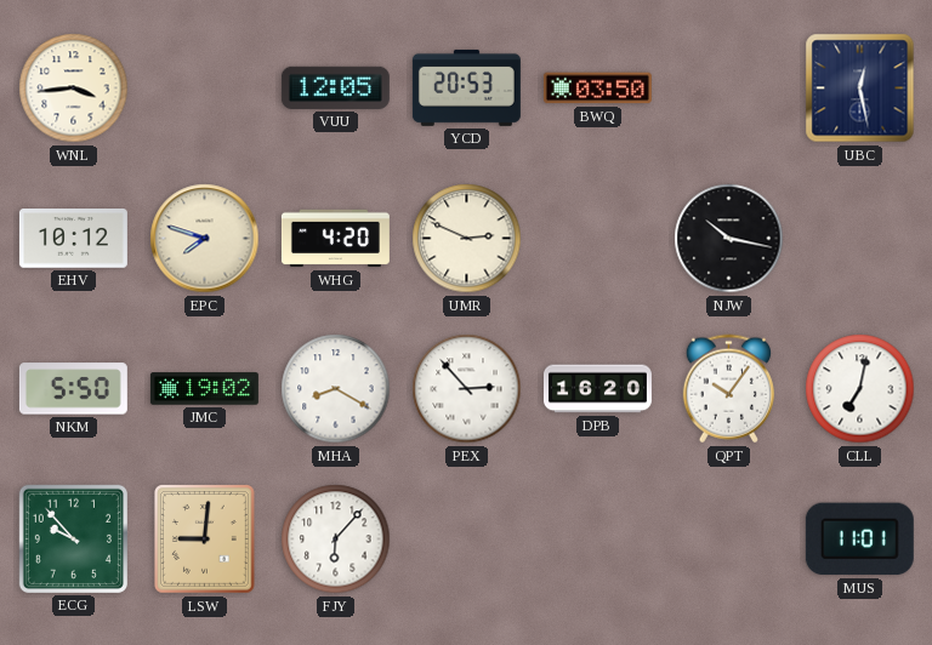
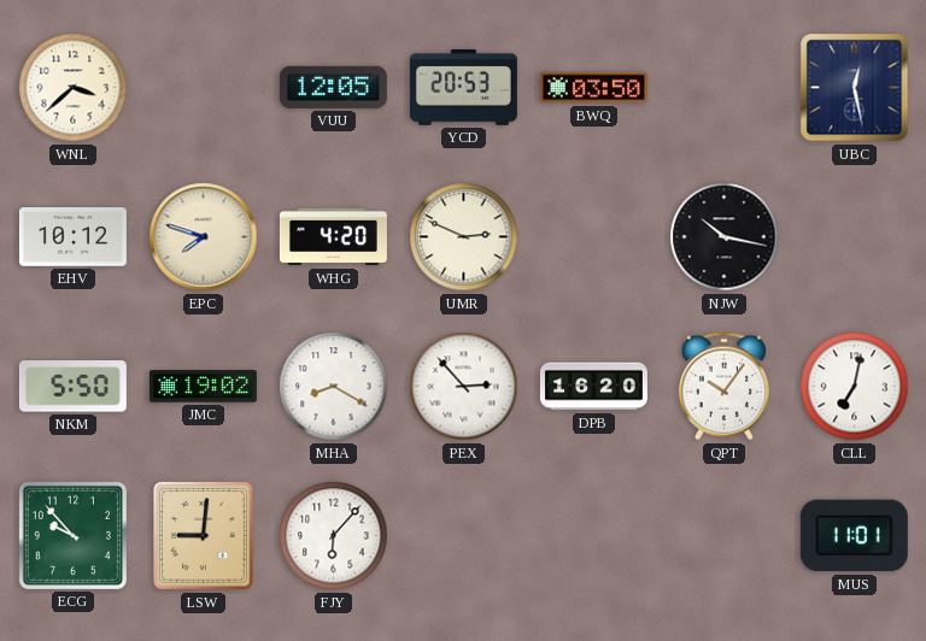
WNL: 3:44 -> 3:38 (74, 88)
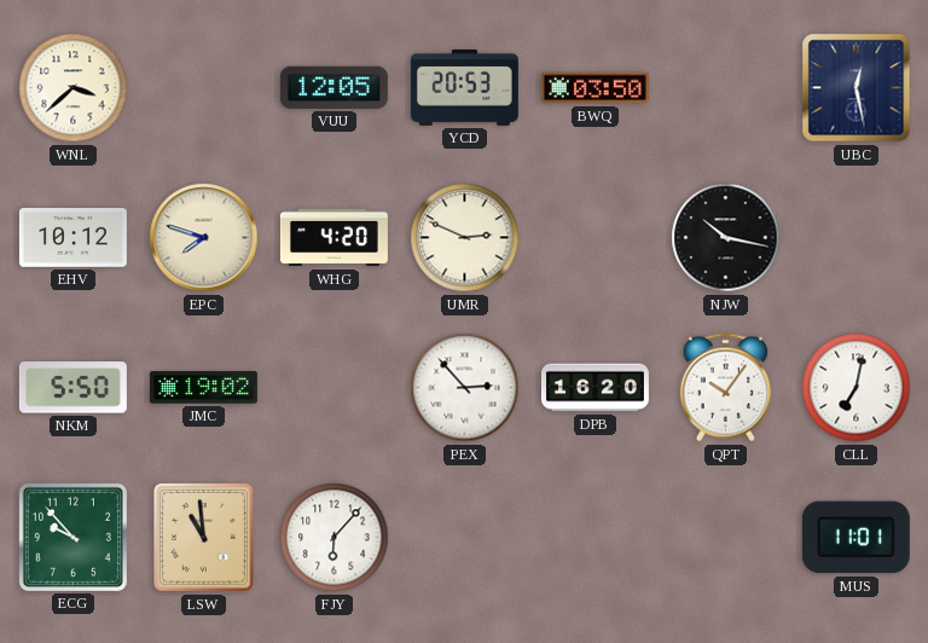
MHA: 8:20 -> none (334, 387)
LSW: 9:01 -> 10:59 (204, 538)
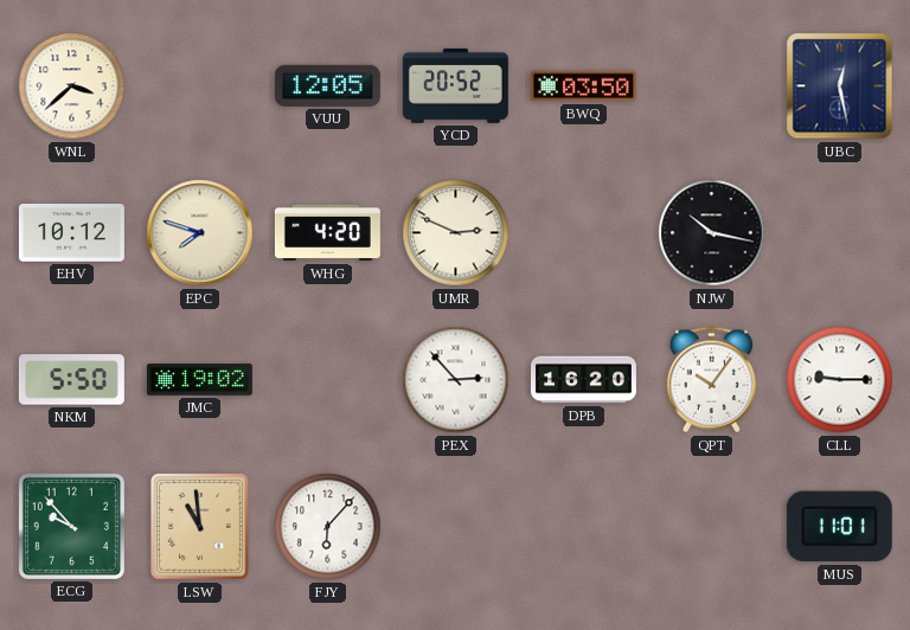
YCD: 20:53 -> 20:52 (455, 85)
CLL: 7:02 -> 9:15 (840, 380)
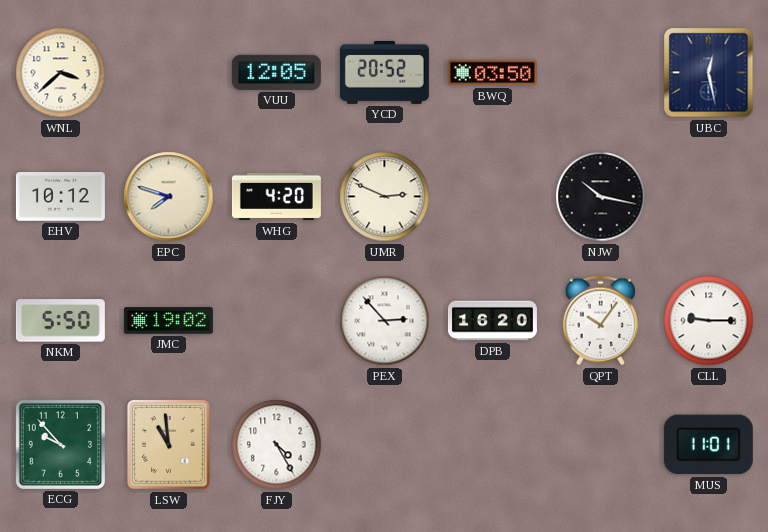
FJY: 6:07 -> 4:25 (277, 445)
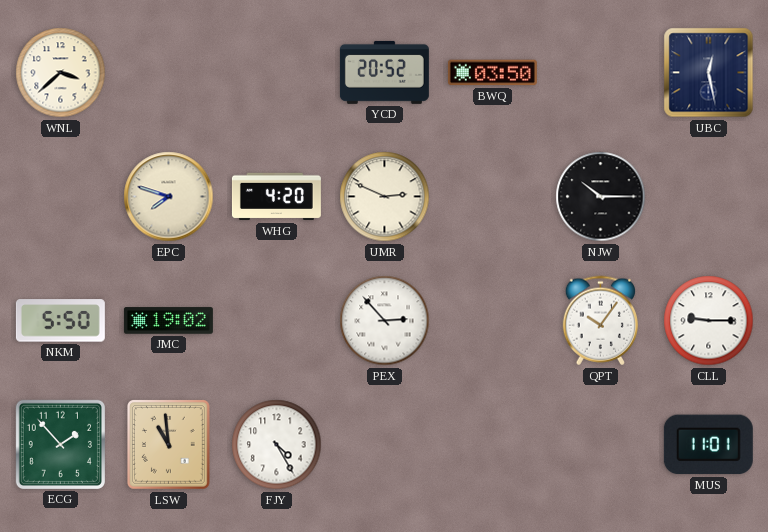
VUU: 12:05 -> none (276, 72)
EHV: 10:12 -> none (60, 197)
NJW: 10:17 -> 10:15 (601, 197)
DPB: 16:20 -> none (492, 321)
ECG: 9:53 -> 1:53 (60, 444)
